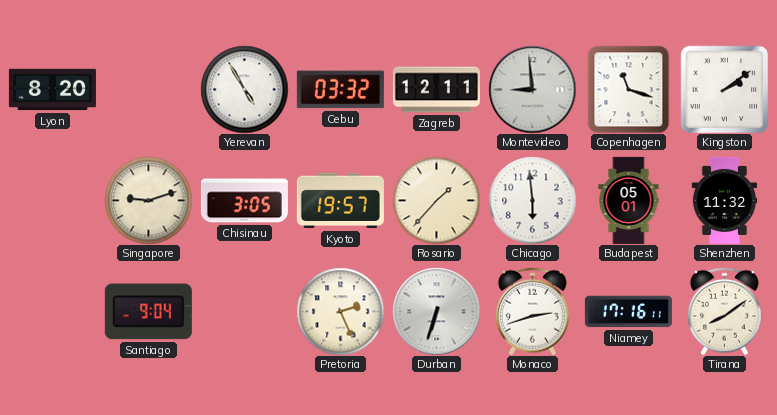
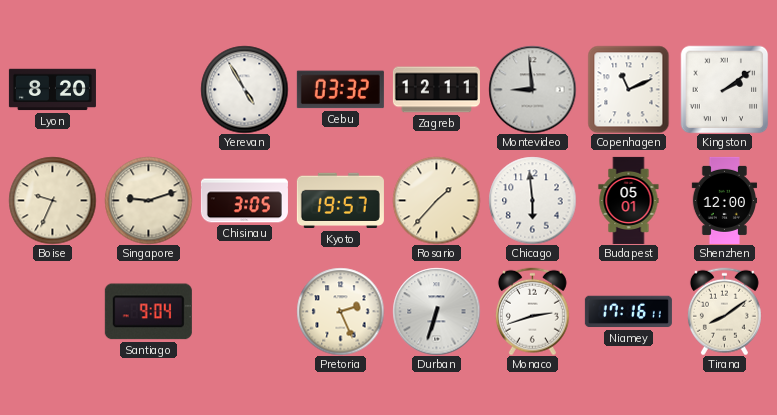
Copenhagen: 11:18 -> 11:11 (629, 89)
Boise: none -> 9:34 (52, 200)
Shenzhen: 11:32 -> 12:00 (724, 200)
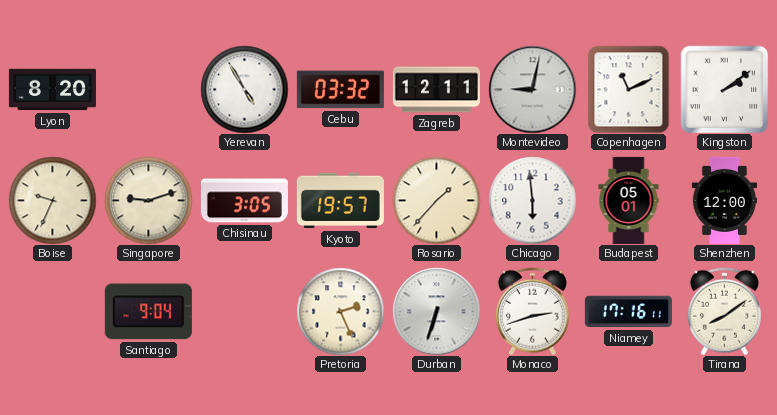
Montevideo: 8:59 -> 9:02 (532, 89)
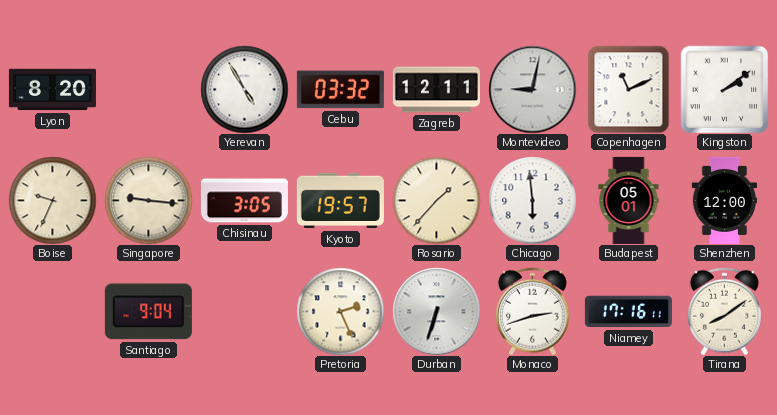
Singapore: 9:12 -> 9:16 (148, 200)
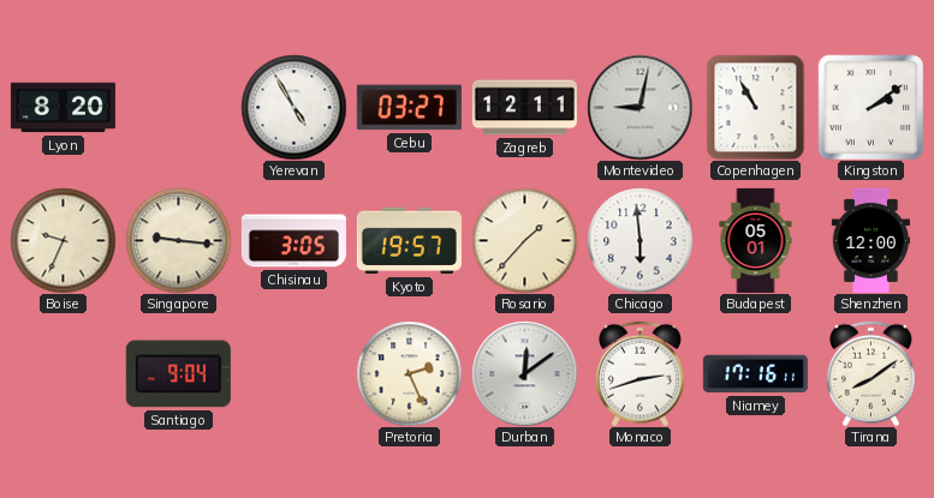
Cebu: 03:32 -> 03:27 (409, 108)
Copenhagen: 11:11 -> 10:55 (756, 107)
Durban: 6:33 -> 12:09 (524, 373)
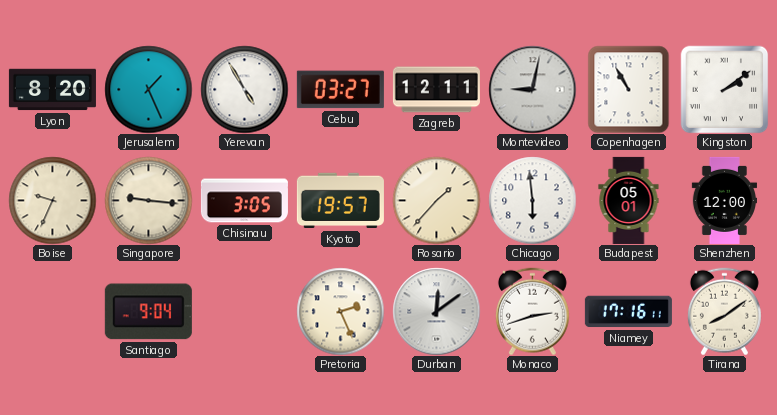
Jerusalem: none -> 1:26 (148, 89)
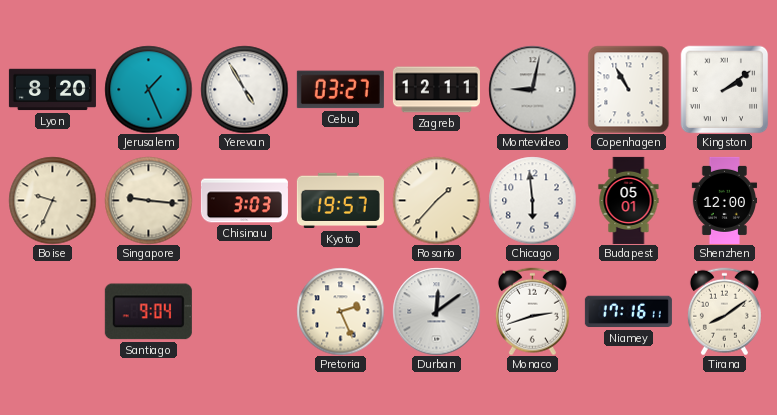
Chisinau: 3:05 -> 3:03 (244, 201)
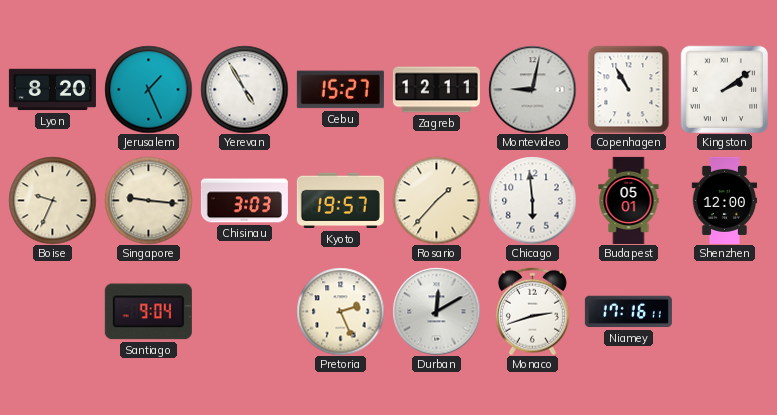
Cebu: 03:27 -> 15:27 (340, 90)
Durban: 12:09 -> 12:10 (436, 311)
Tirana: 8:09 -> none (724, 311)
